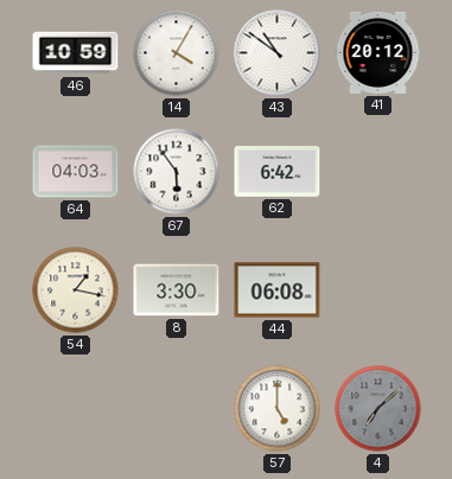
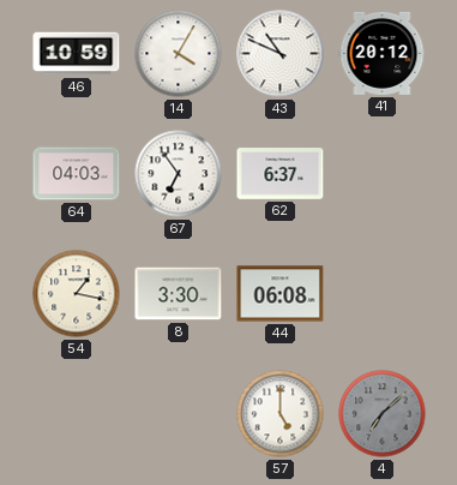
43: 10:51 -> 10:49 (281, 54)
67: 5:54 -> 6:54 (179, 174)
62: 6:42 -> 6:37 (281, 174)
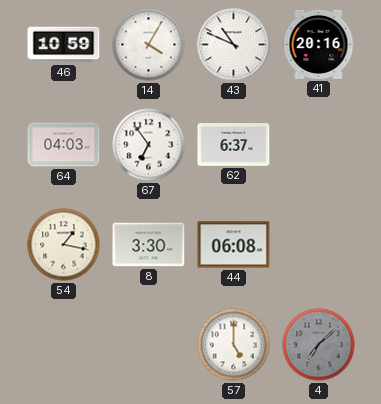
41: 20:12 -> 20:16 (319, 44)
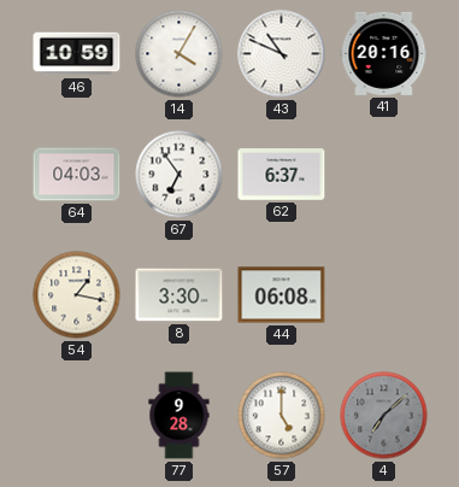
77: none -> 9:28 (180, 416)
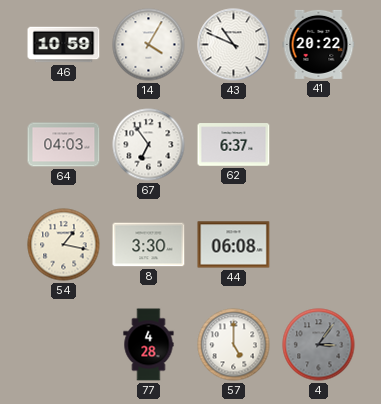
41: 20:16 -> 20:22 (319, 44)
77: 9:28 -> 4:28 (149, 345)
4: 7:08 -> 3:06 (319, 345)
